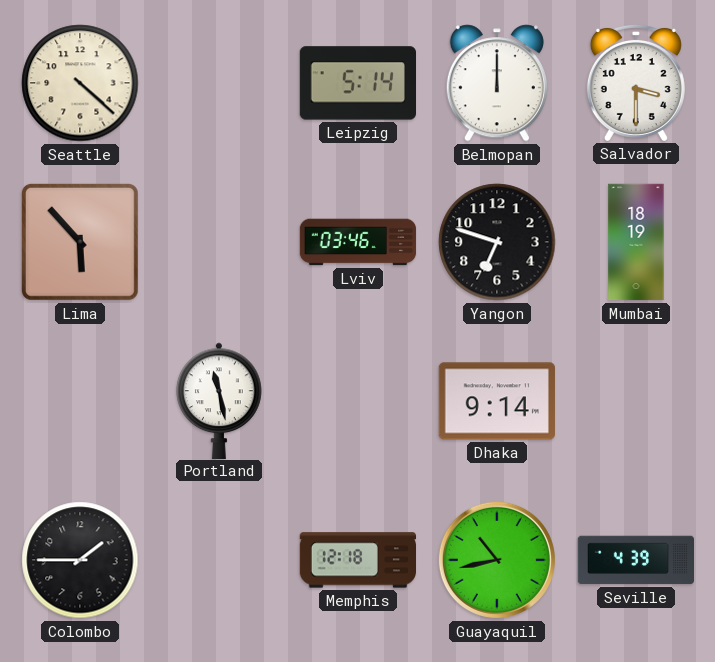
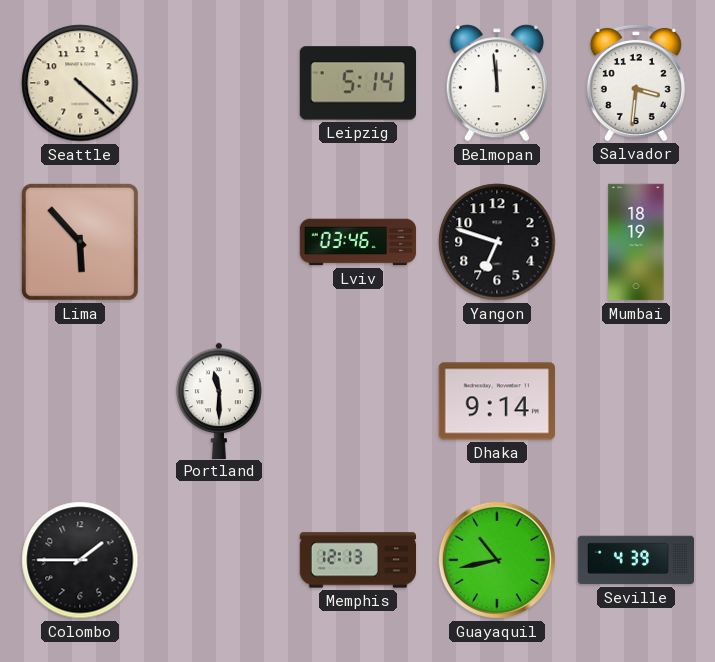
Belmopan: 12:00 -> 11:59 (497, 83)
Salvador: 3:30 -> 3:31 (636, 82)
Portland: 11:28 -> 11:30 (219, 400)
Memphis: 12:18 -> 12:13 (357, 560)
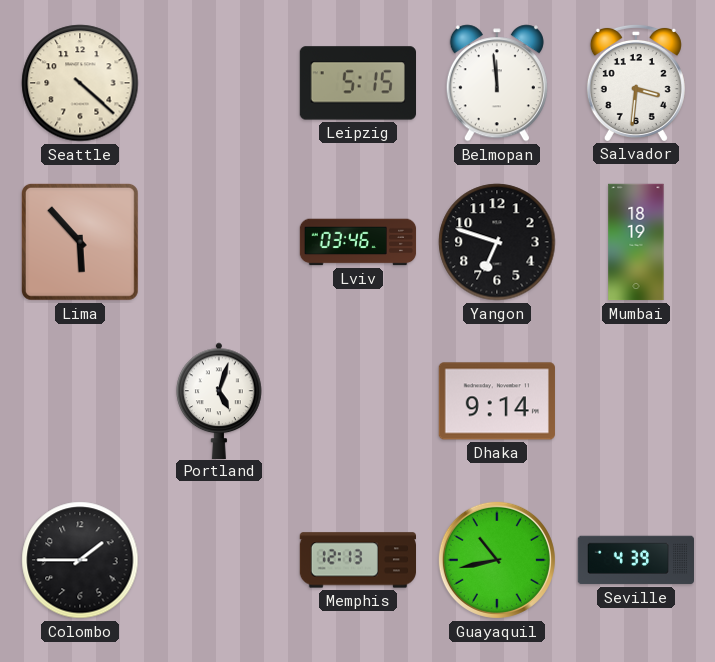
Leipzig: 5:14 -> 5:15 (357, 83)
Portland: 11:30 -> 5:03 (219, 400)
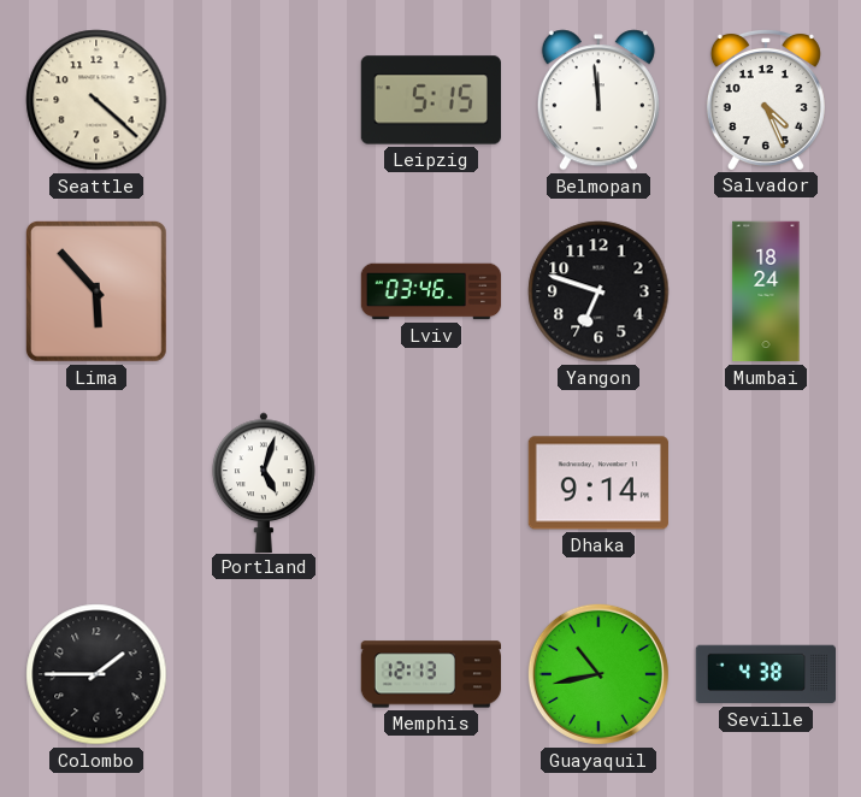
Salvador: 3:31 -> 4:26 (766, 99)
Mumbai: 18:19 -> 18:24 (766, 291)
Seville: 4:39 -> 4:38 (766, 674)
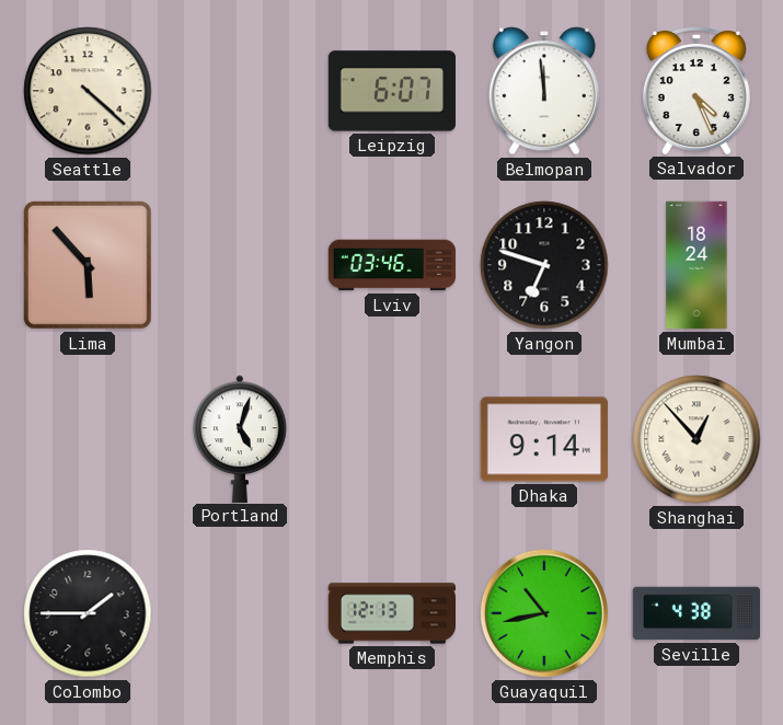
Leipzig: 5:15 -> 6:07 (391, 91)
Shanghai: none -> 12:53 (696, 439)
